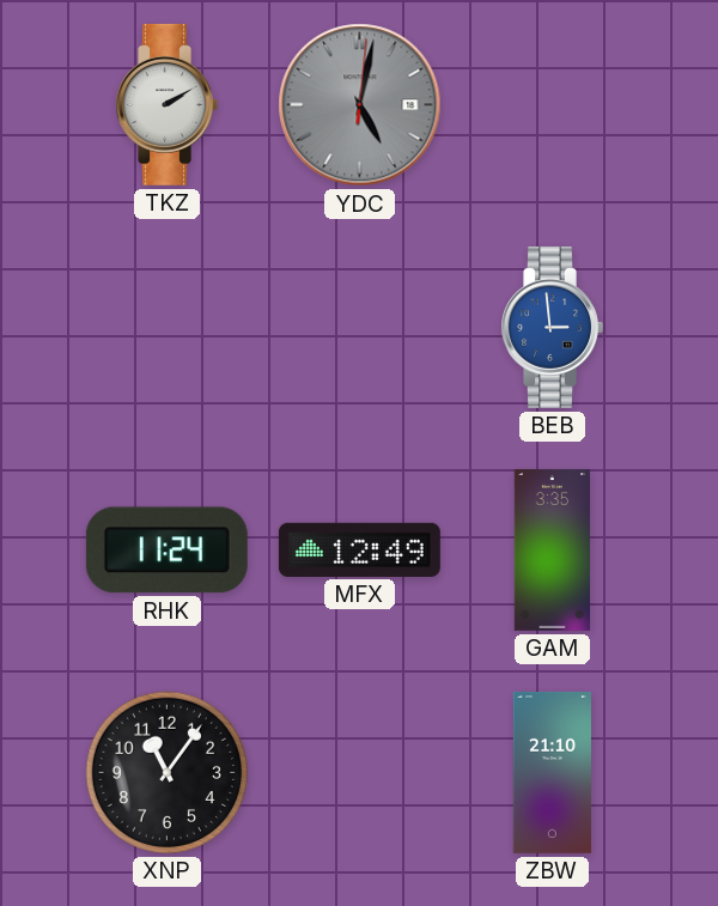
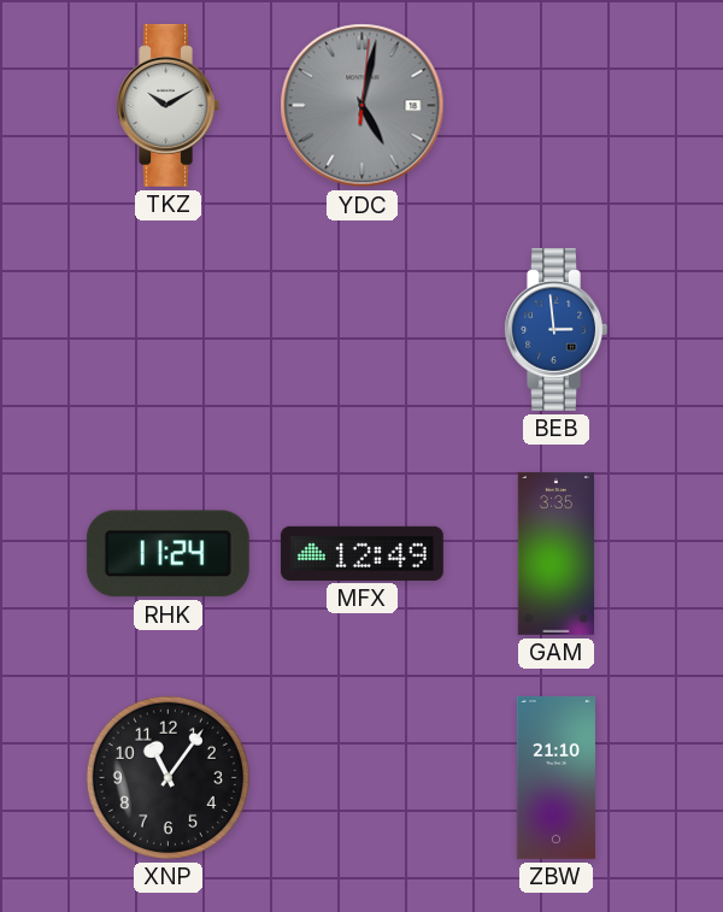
TKZ: 2:10 -> 10:10 (167, 105)
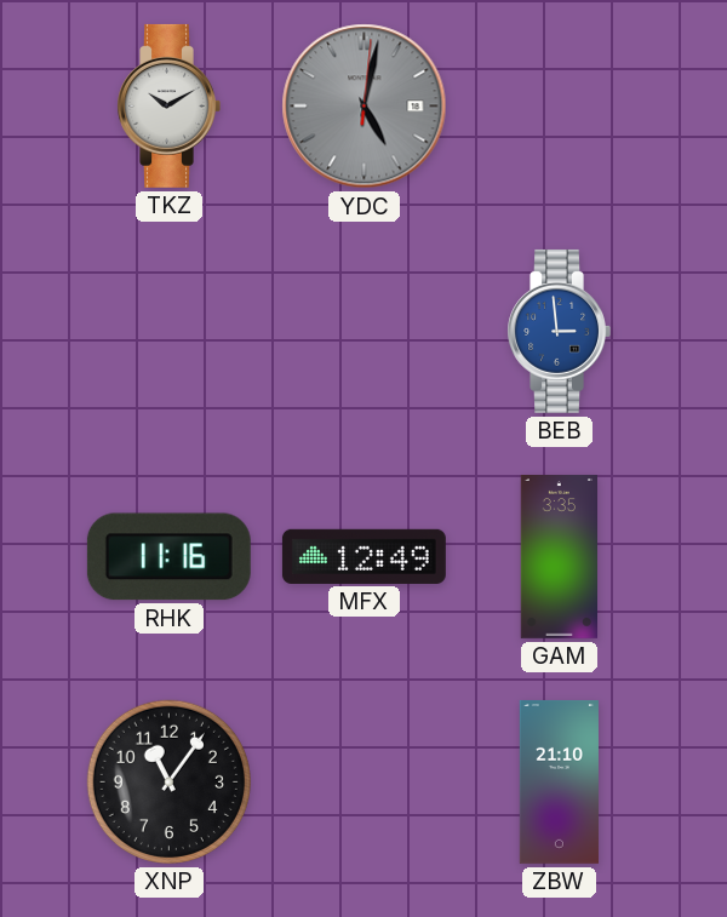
RHK: 11:24 -> 11:16 (168, 557)
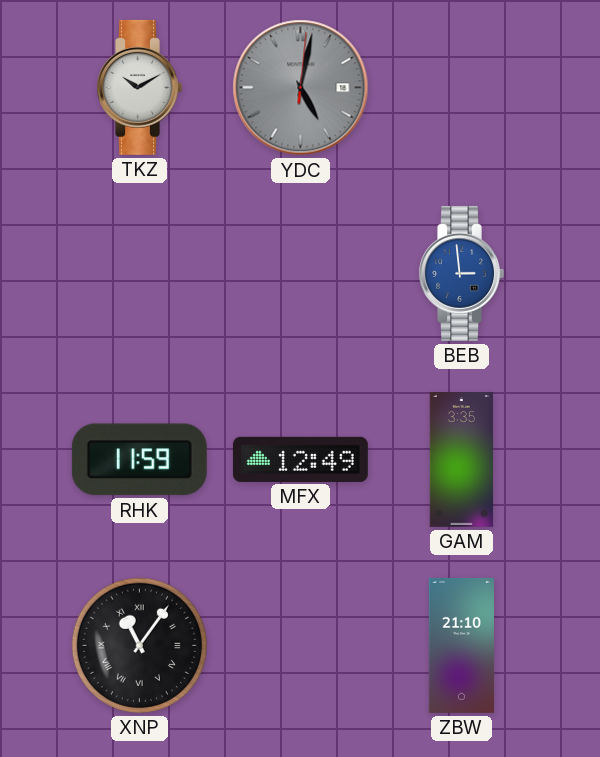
RHK: 11:16 -> 11:59 (139, 460)
XNP numerals: Arabic -> Roman (139, 645)
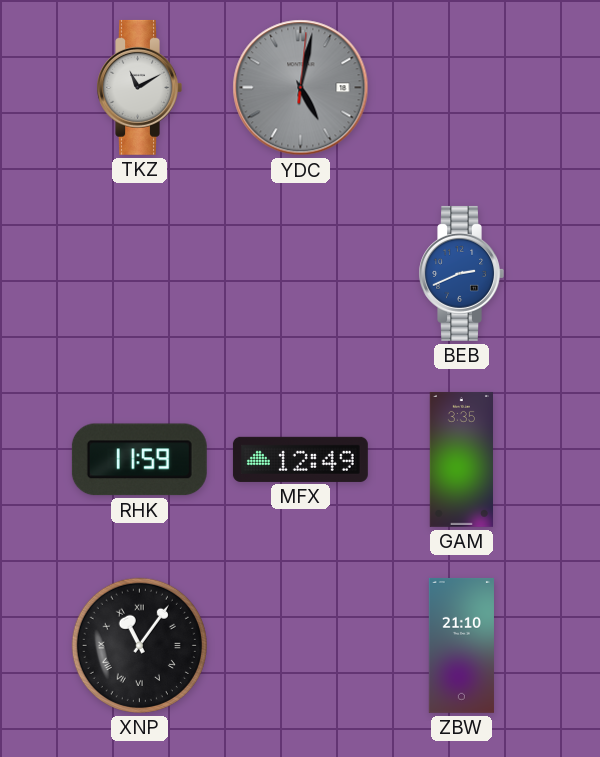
TKZ: 10:10 -> 11:10 (139, 87)
BEB: 2:59 -> 2:41 (461, 273)
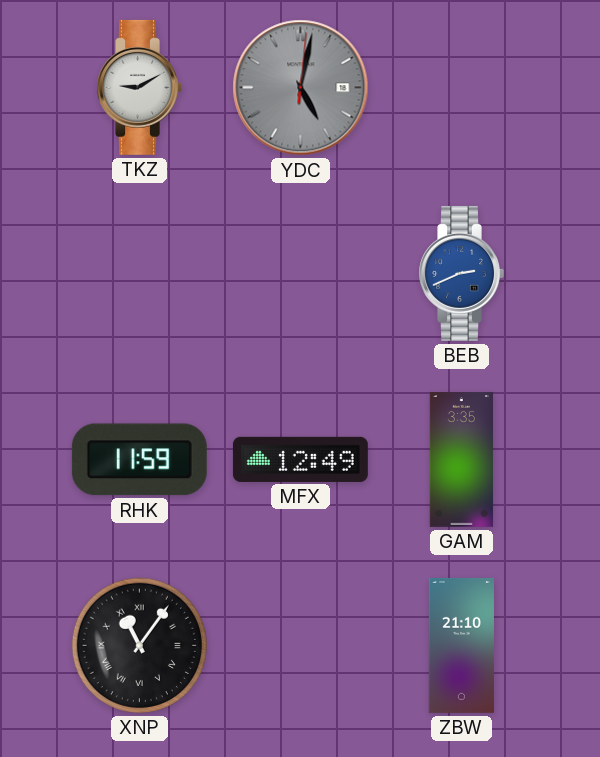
TKZ: 11:10 -> 9:10 (139, 87)
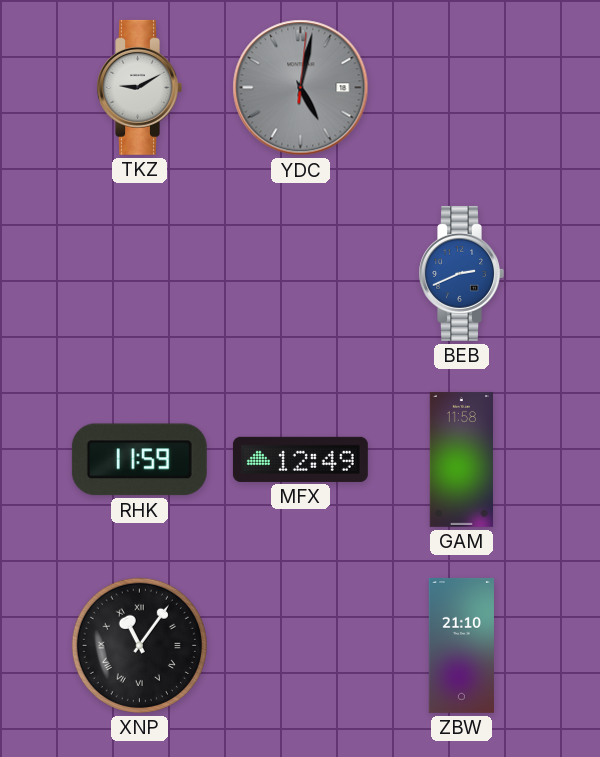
GAM: 3:35 -> 11:58 (461, 459)
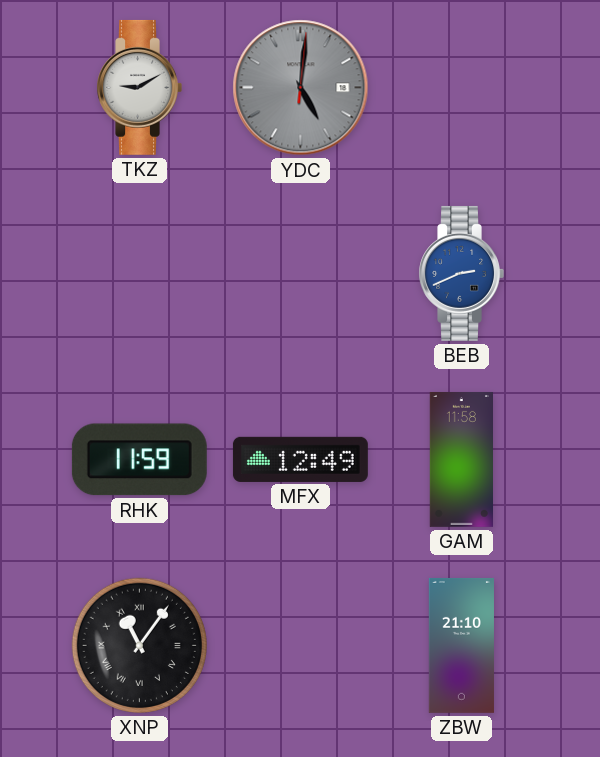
YDC: 5:02 -> 5:01 (301, 88)
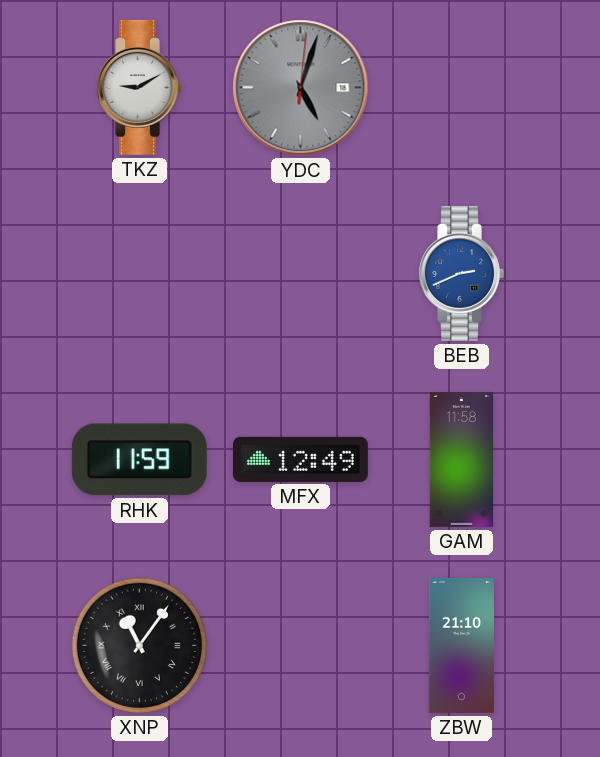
YDC: 5:01 -> 5:03 (301, 88)
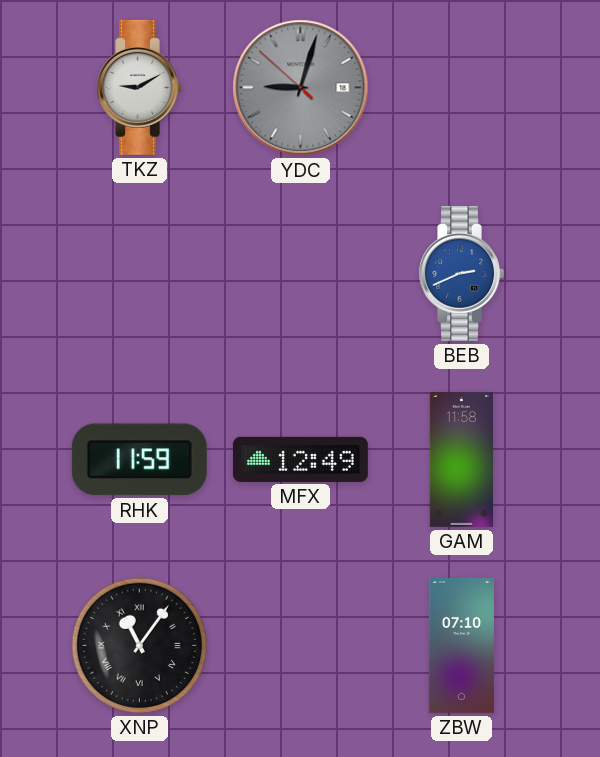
YDC: 5:03 -> 9:02 (301, 88)
ZBW: 21:10 -> 07:10 (461, 645)
